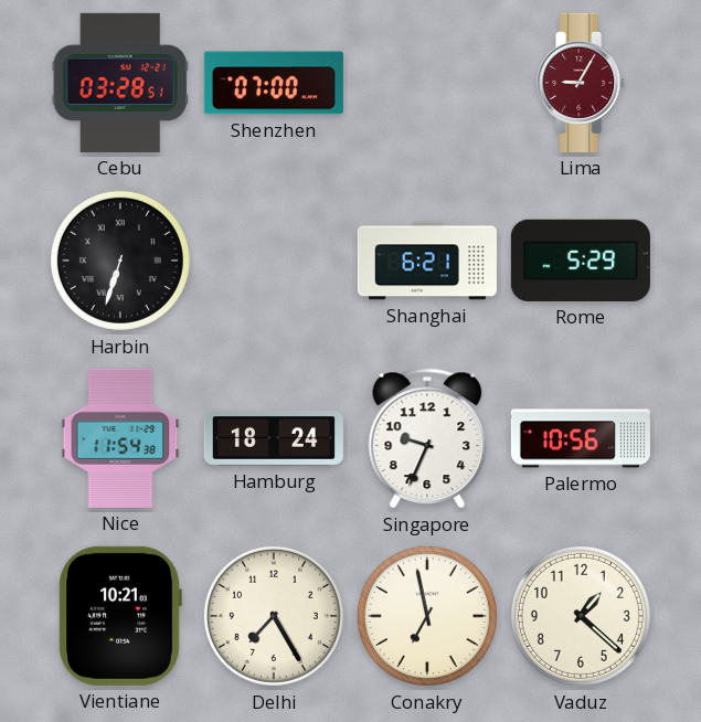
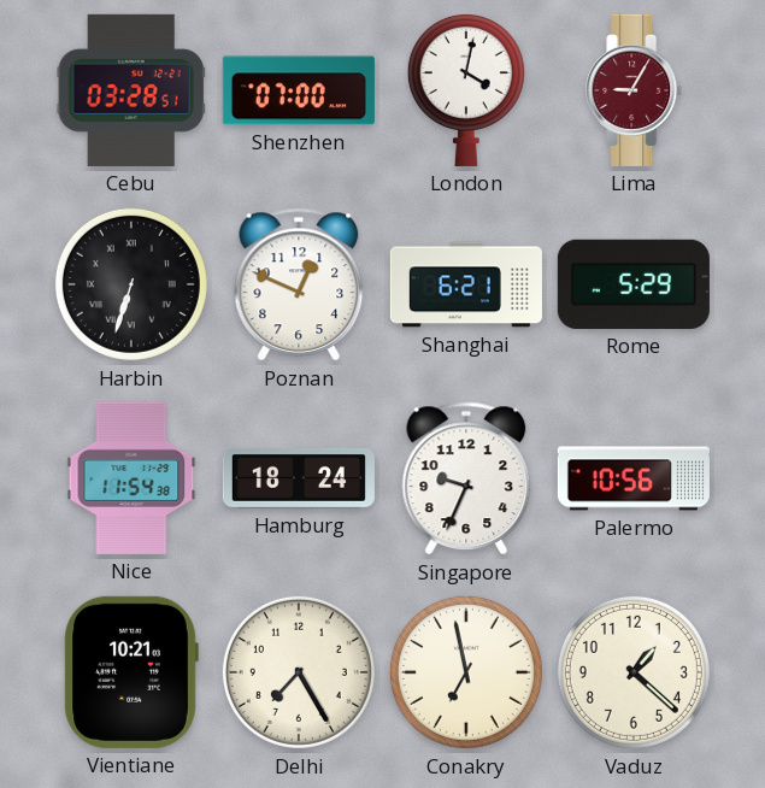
London: none -> 4:02 (466, 89)
Poznan: none -> 12:49 (299, 284)
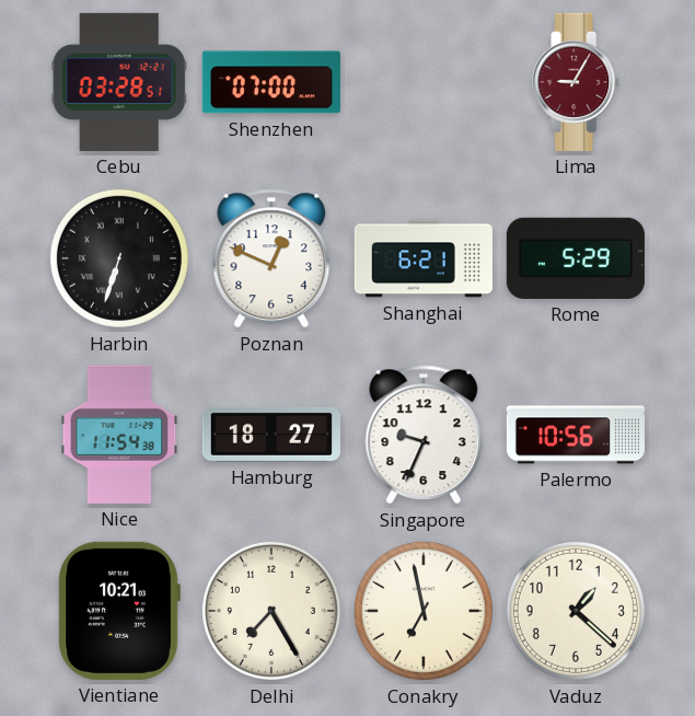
London: 4:02 -> none (466, 89)
Hamburg: 18:24 -> 18:27 (271, 435)
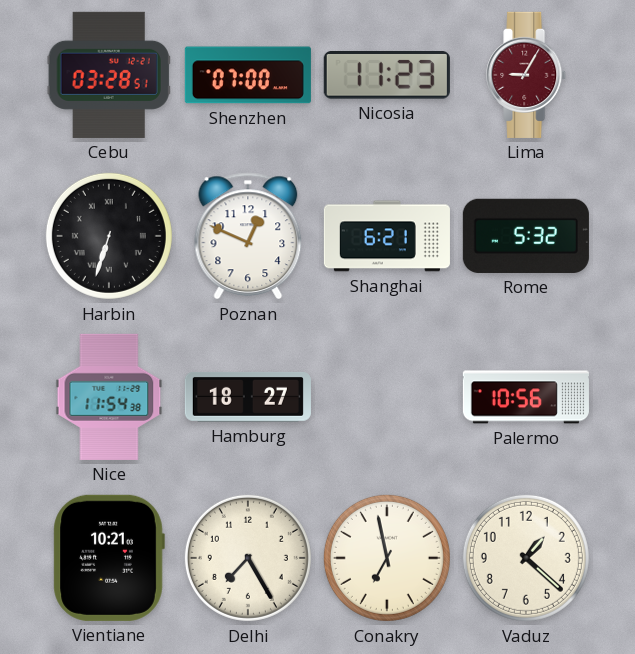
Nicosia: none -> 11:23 (387, 76)
Rome: 5:29 -> 5:32 (526, 236)
Singapore: 9:34 -> none (424, 435)
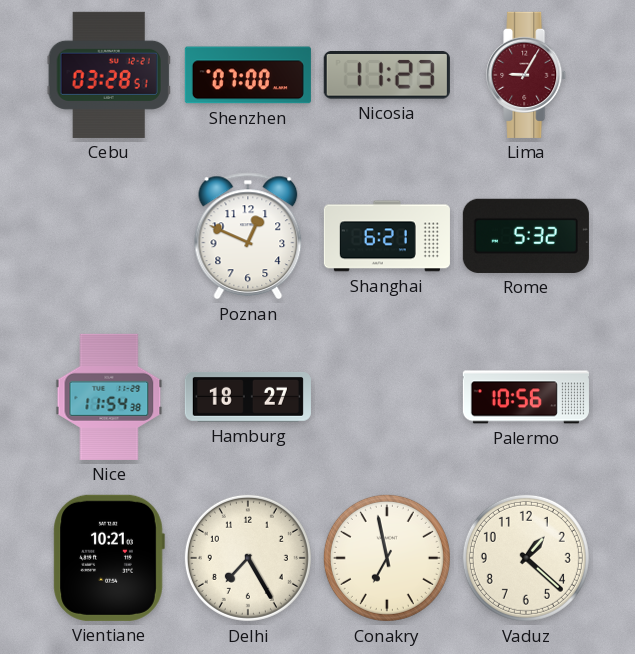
Harbin: 6:33 -> none (109, 236)
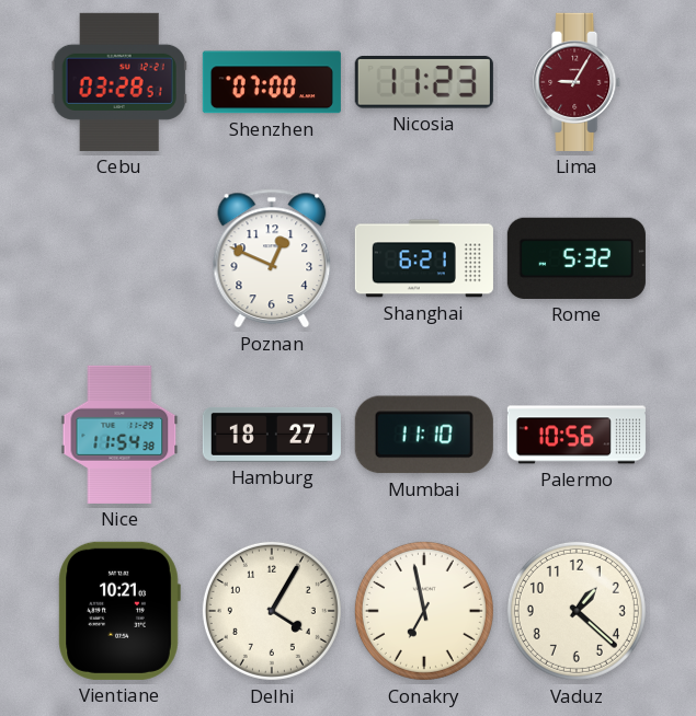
Mumbai: none -> 11:10 (424, 435)
Delhi: 7:25 -> 4:05 (272, 611)
